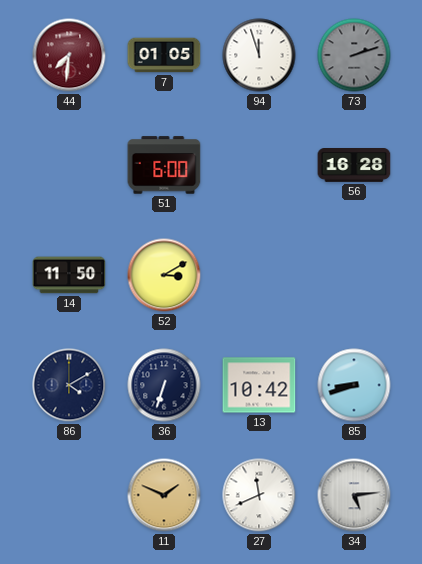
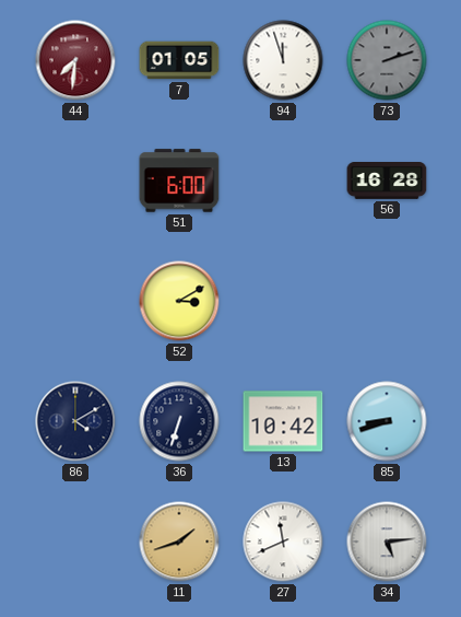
14: 11:50 -> none (69, 275)
11: 1:49 -> 1:42 (179, 542)
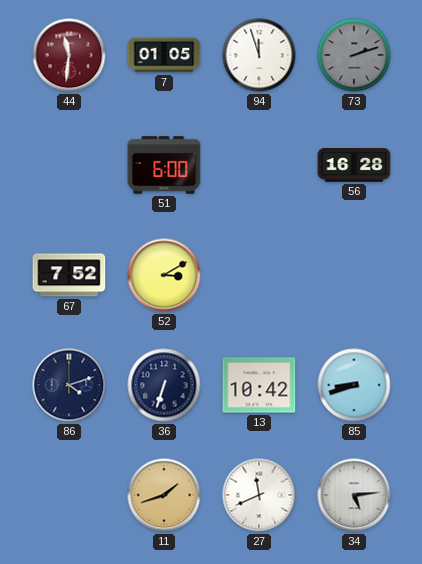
44: 7:31 -> 11:31 (69, 55)
67: none -> 7:52 (69, 275)
86: 4:10 -> 4:12 (69, 385)
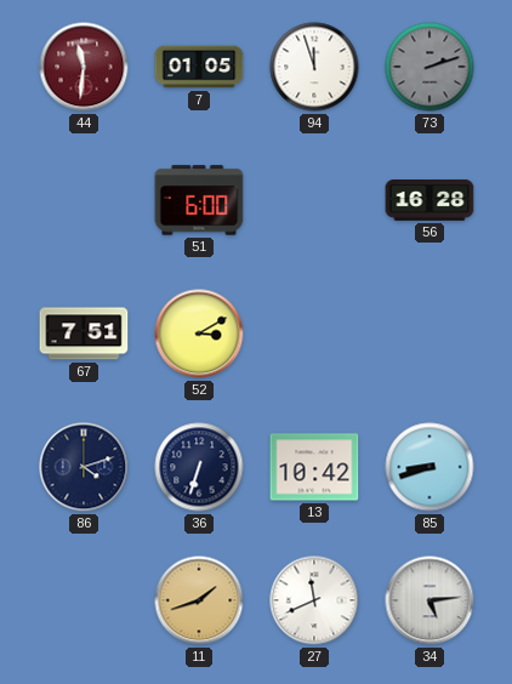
67: 7:52 -> 7:51 (84, 334)
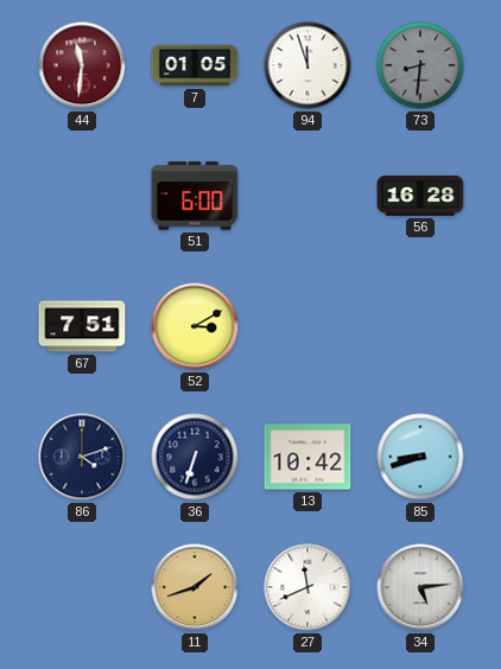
73: 2:12 -> 8:31 (420, 65)
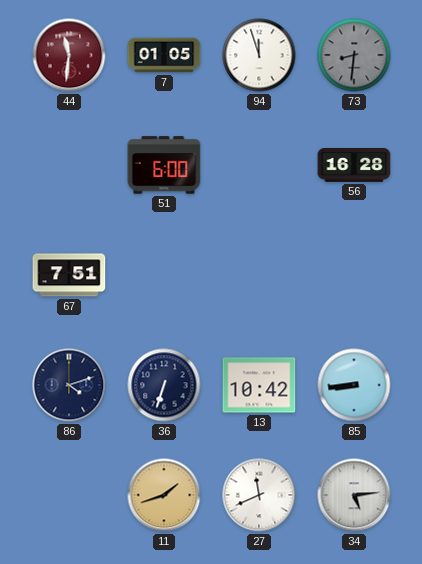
52: 3:10 -> none (195, 326)
85: 8:42 -> 8:44 (354, 385)
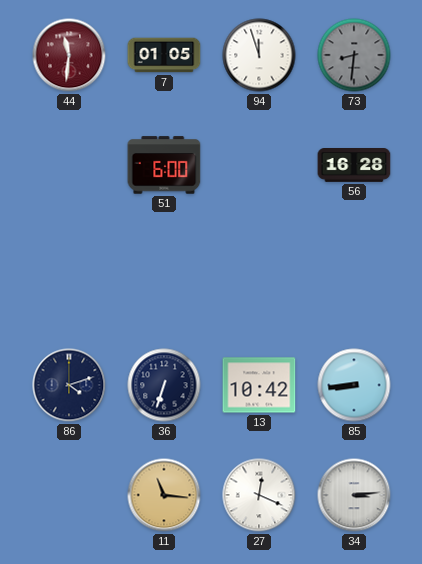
67: 7:51 -> none (69, 275)
11: 1:42 -> 11:16 (164, 495)
27: 11:41 -> 12:19 (259, 495)
34: 5:14 -> 3:14 (354, 495)
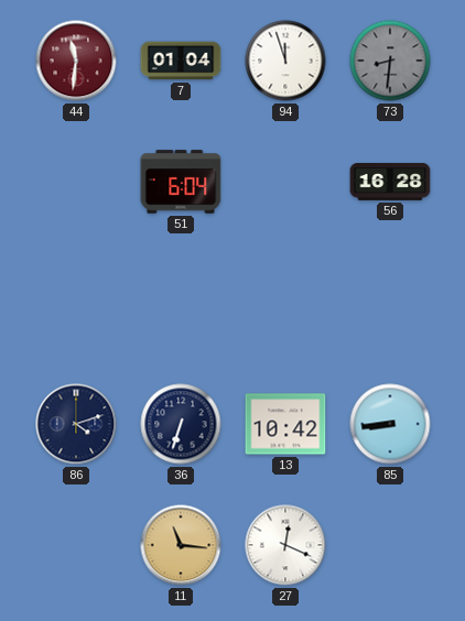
7: 01:05 -> 01:04 (181, 61)
51: 6:00 -> 6:04 (181, 182)
34: 3:14 -> none (354, 495)
